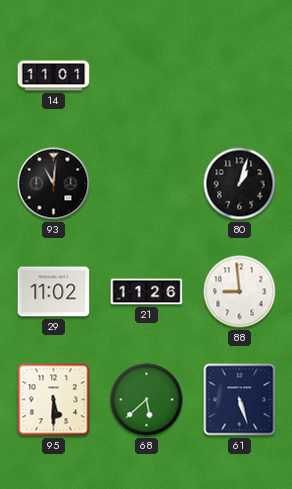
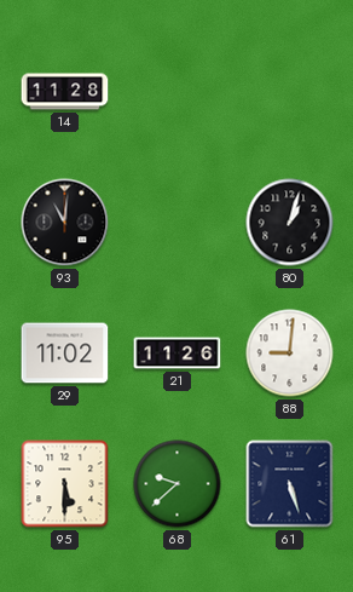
14: 11:01 -> 11:28 (65, 92)
88: 8:59 -> 9:01 (290, 354)
68: 5:38 -> 9:38 (178, 484)
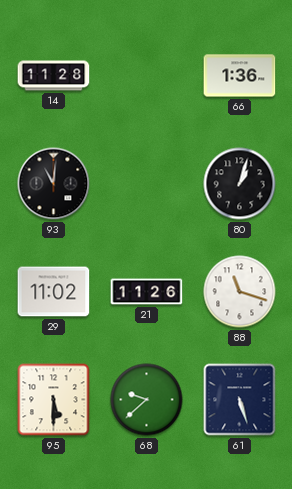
66: none -> 1:36 (240, 76)
88: 9:01 -> 11:18 (240, 292)
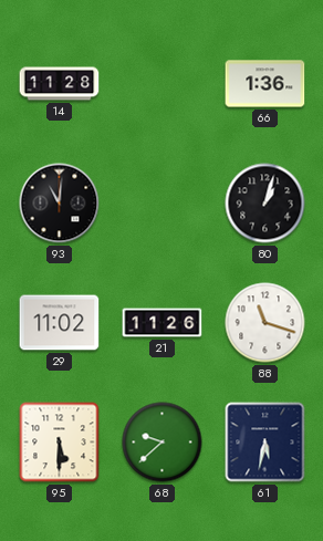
61: 5:27 -> 5:32 (265, 443)
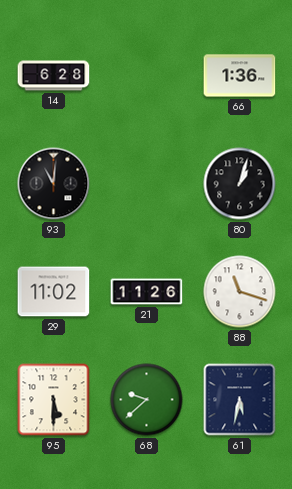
14: 11:28 -> 6:28 (54, 76)
